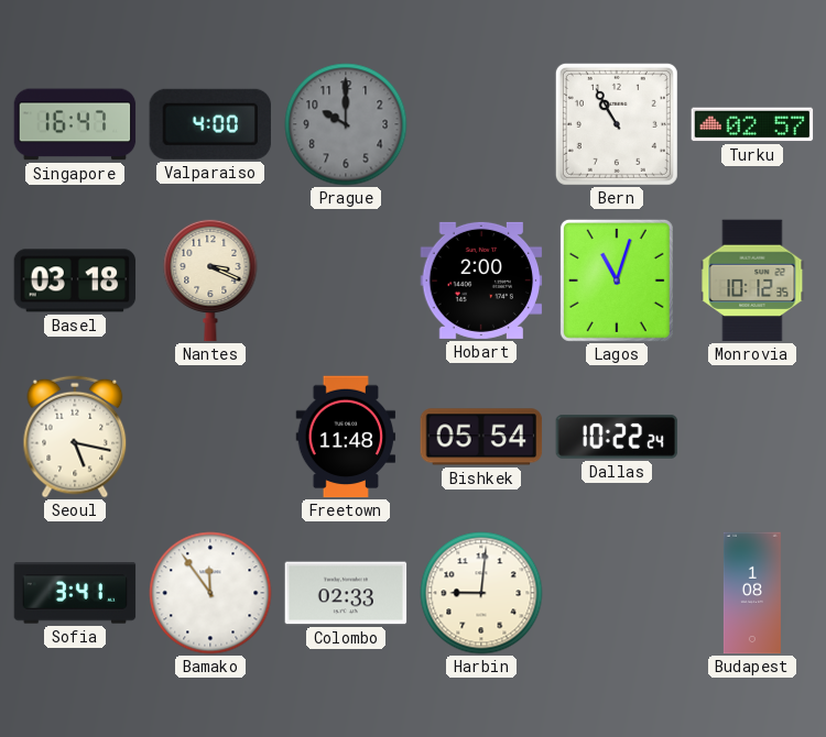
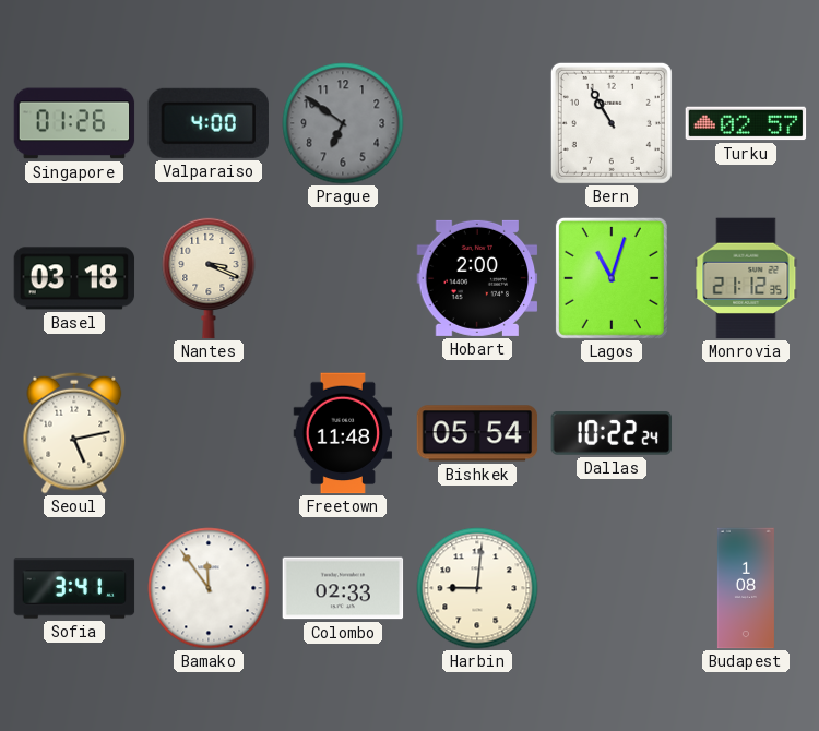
Singapore: 16:47 -> 01:26 (74, 123)
Prague: 10:00 -> 6:51 (343, 123)
Monrovia: 10:12 -> 21:12 (746, 278)
Seoul: 5:17 -> 5:13 (74, 433)
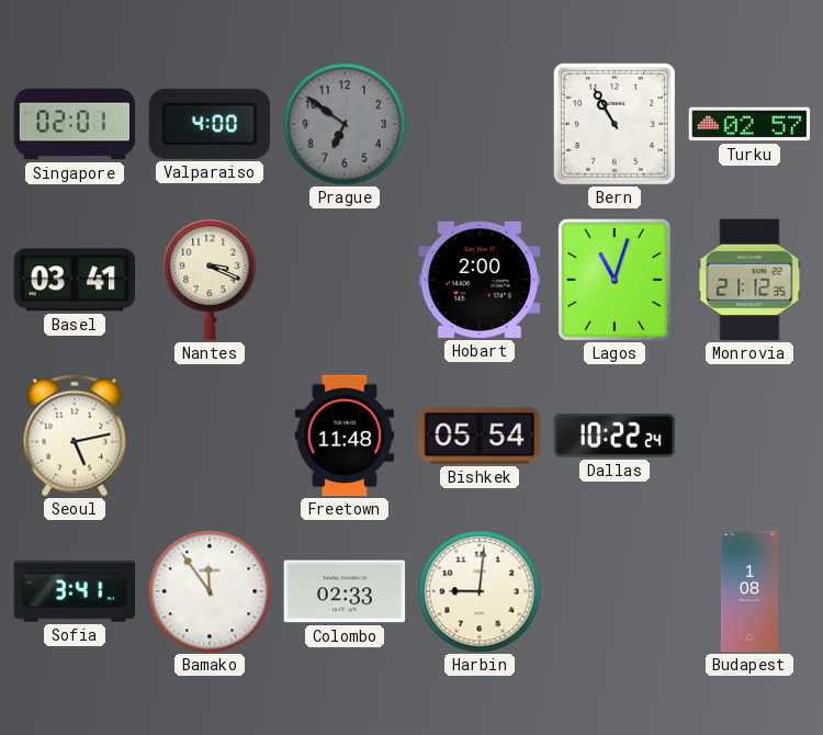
Singapore: 01:26 -> 02:01 (75, 124)
Basel: 03:18 -> 03:41 (75, 280)
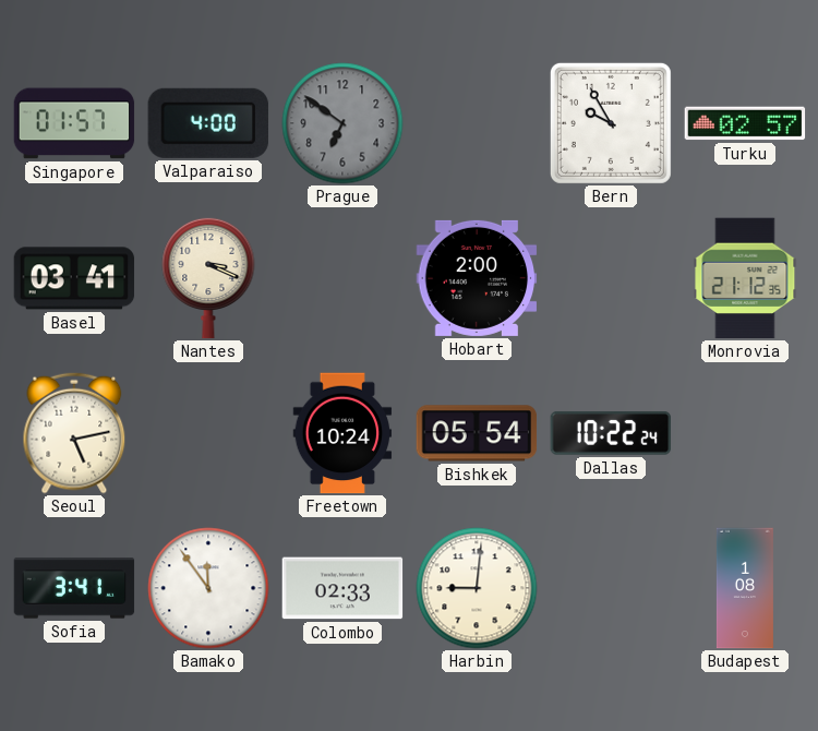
Singapore: 02:01 -> 01:57 (74, 123)
Bern: 10:55 -> 9:55 (611, 123)
Lagos: 11:03 -> none (615, 280)
Freetown: 11:48 -> 10:24 (342, 433)
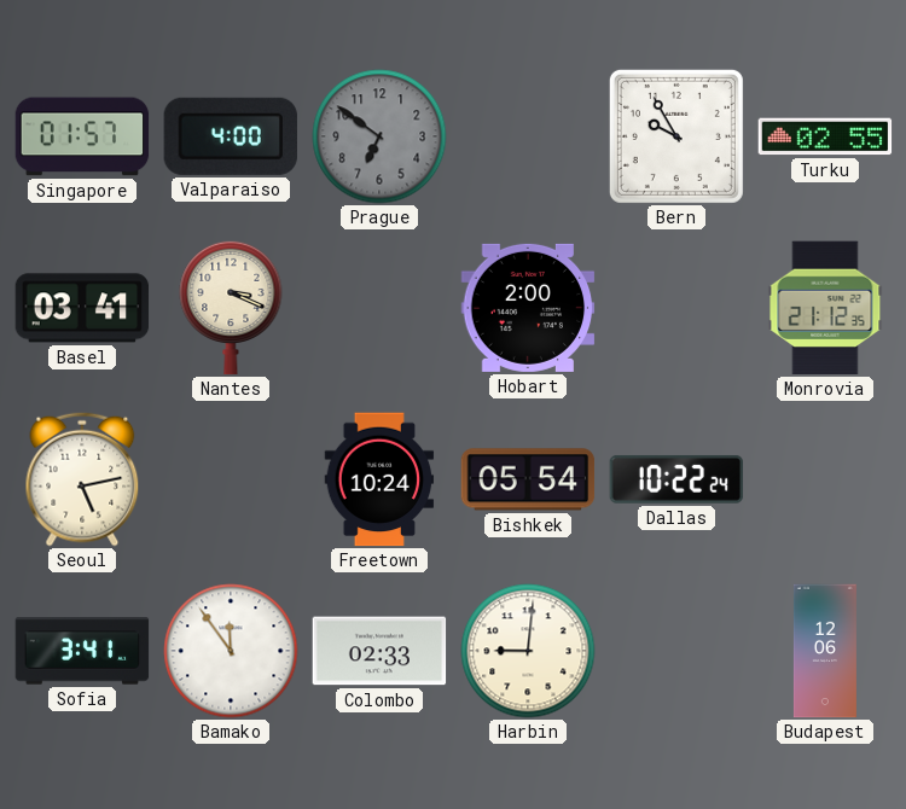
Turku: 02:57 -> 02:55 (825, 136)
Budapest: 1:08 -> 12:06 (825, 651)
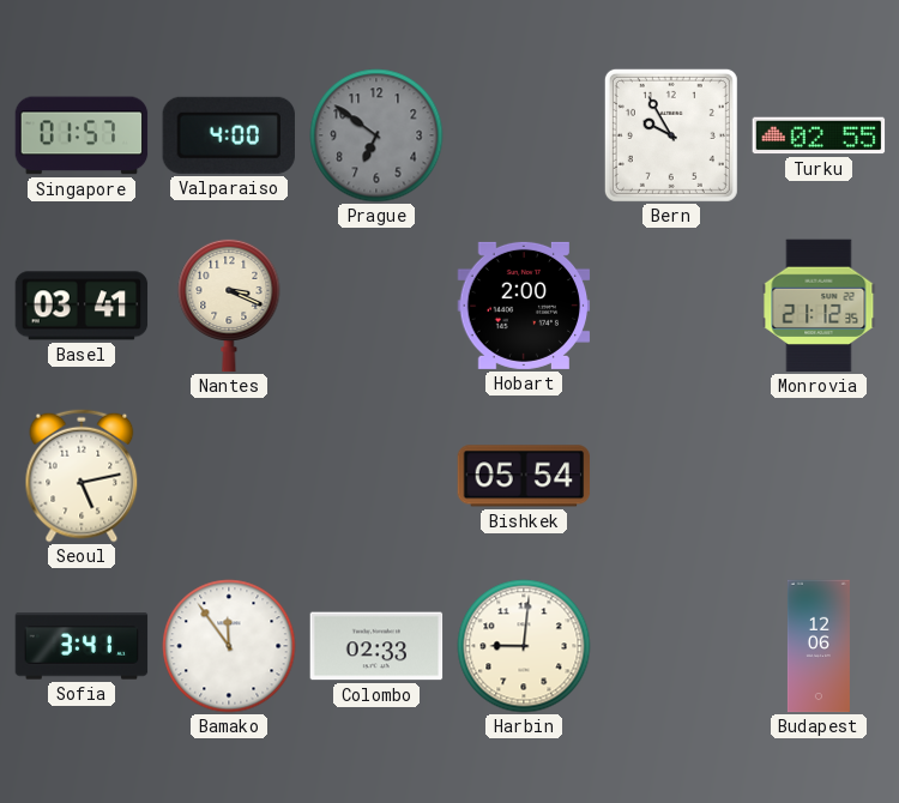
Freetown: 10:24 -> none (379, 479)
Dallas: 10:22 -> none (676, 479)
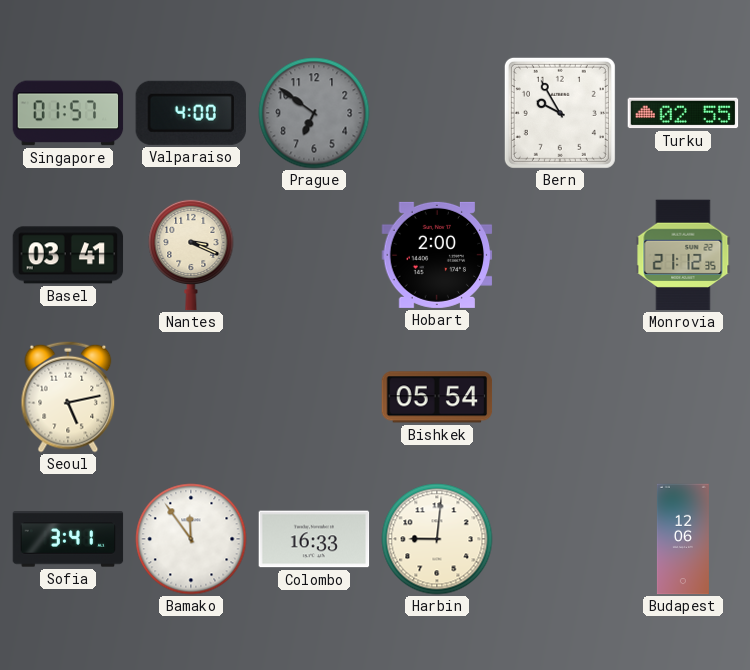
Colombo: 02:33 -> 16:33 (314, 539)
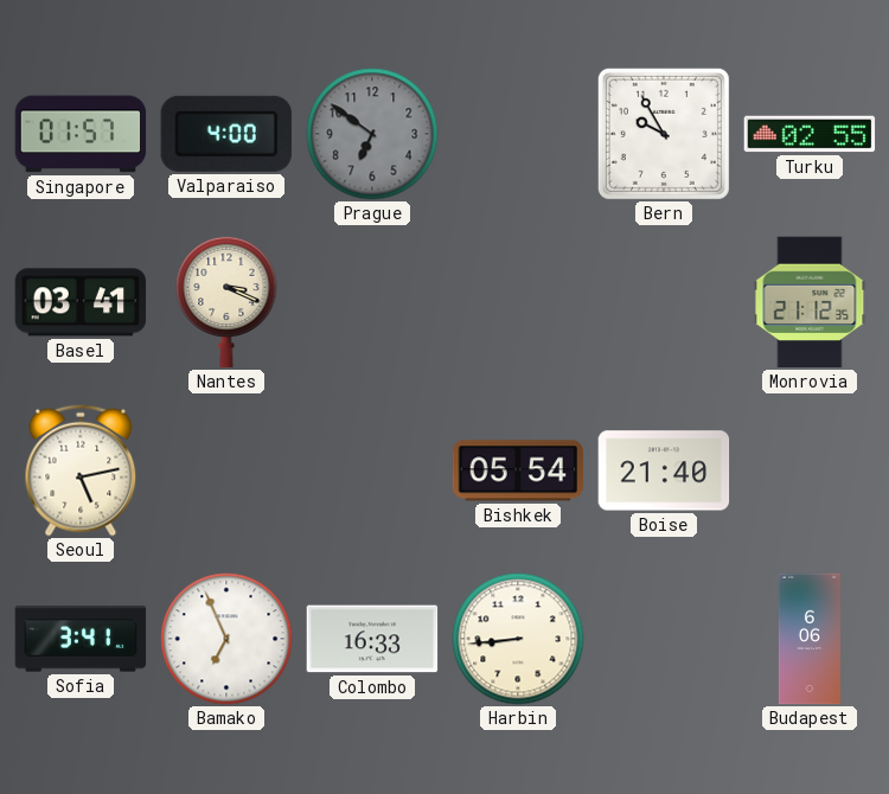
Hobart: 2:00 -> none (437, 255)
Boise: none -> 21:40 (664, 470)
Bamako: 11:54 -> 6:56 (226, 639)
Harbin: 9:01 -> 8:44 (518, 639)
Budapest: 12:06 -> 6:06 (810, 639)
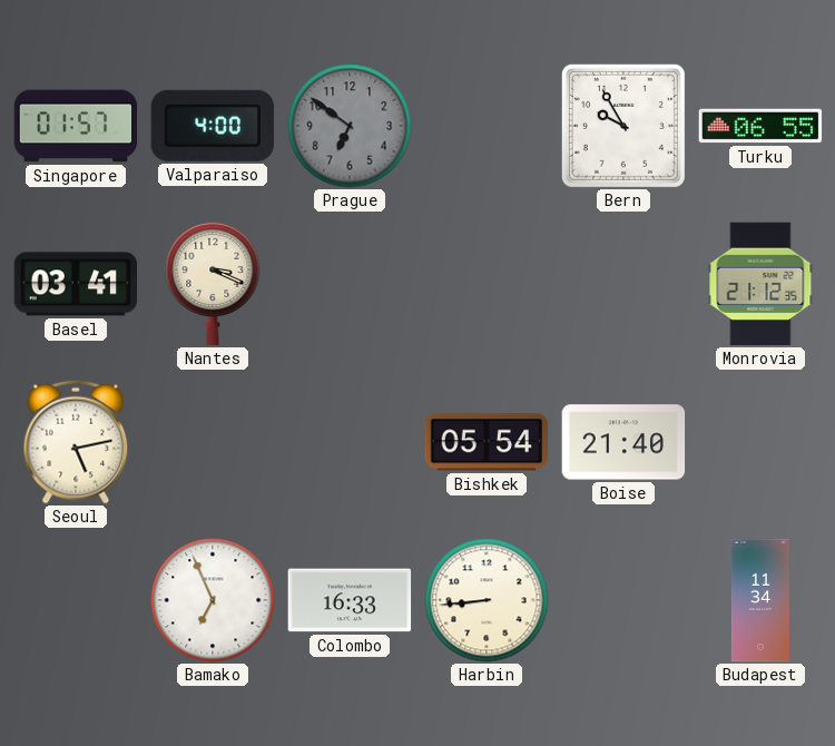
Turku: 02:55 -> 06:55 (760, 126)
Sofia: 3:41 -> none (81, 639)
Budapest: 6:06 -> 11:34 (760, 600)
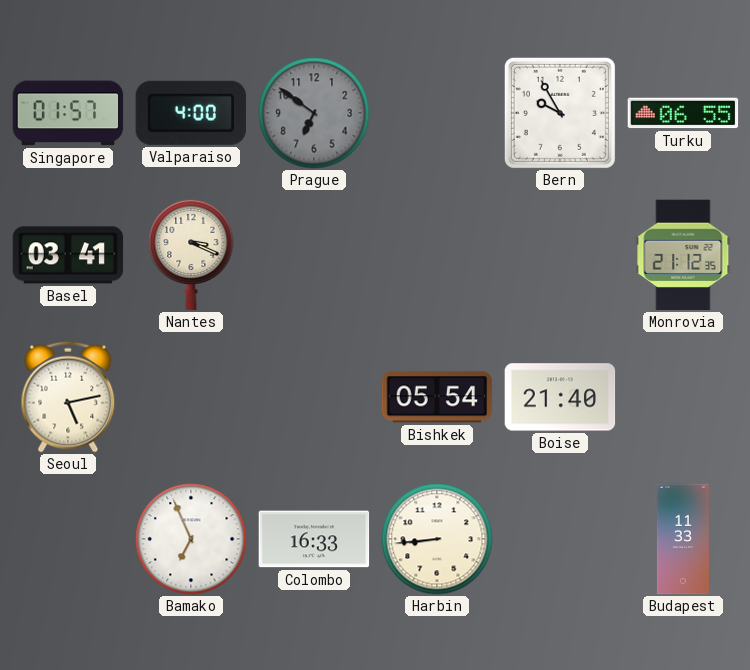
Budapest: 11:34 -> 11:33 (683, 539)
